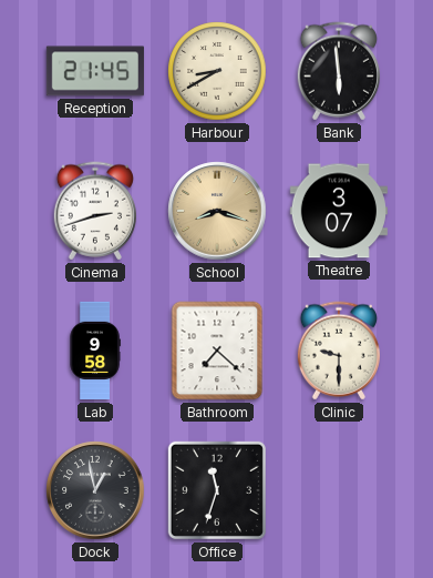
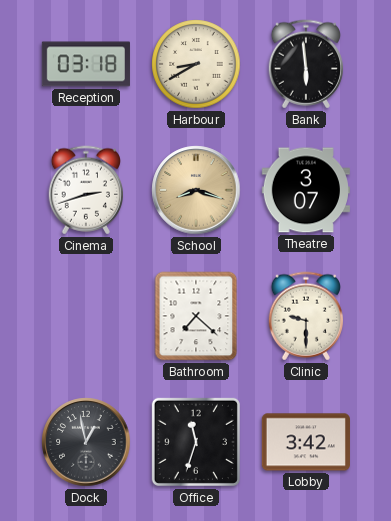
Reception: 21:45 -> 03:18 (86, 64)
Lab: 9:58 -> none (95, 351)
Lobby: none -> 3:42 (306, 442)
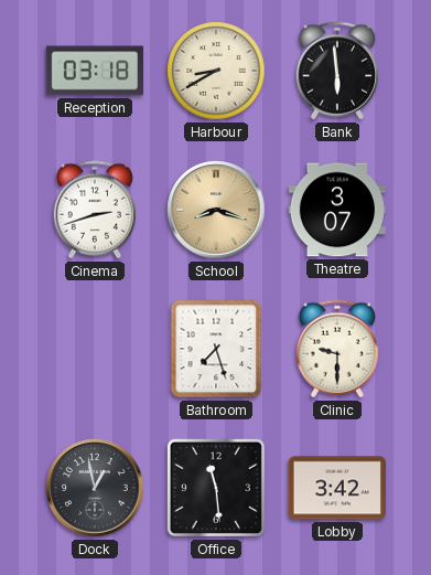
Bathroom: 7:22 -> 7:27 (216, 349)
Office: 11:33 -> 11:29 (216, 488)
